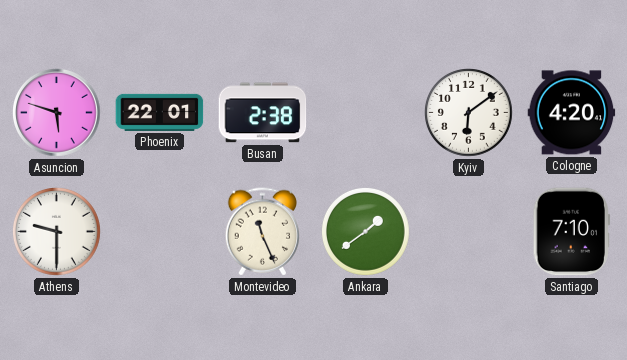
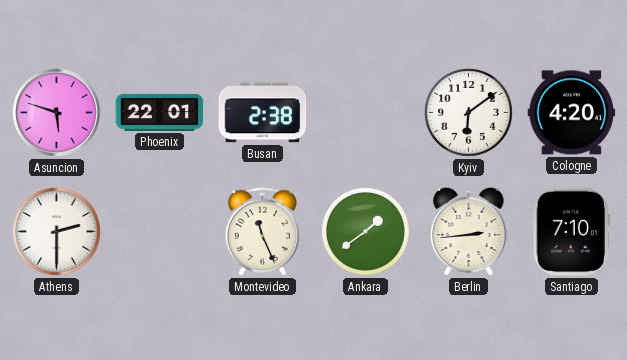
Athens: 9:30 -> 2:30 (57, 232)
Berlin: none -> 2:44 (469, 231)
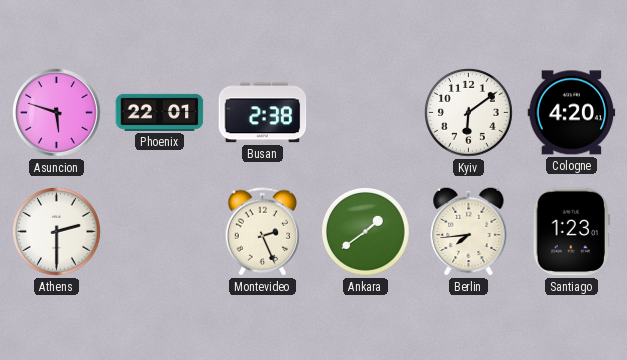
Montevideo: 11:26 -> 2:26 (262, 232)
Berlin: 2:44 -> 7:44 (469, 231)
Santiago: 7:10 -> 1:23 (571, 232)
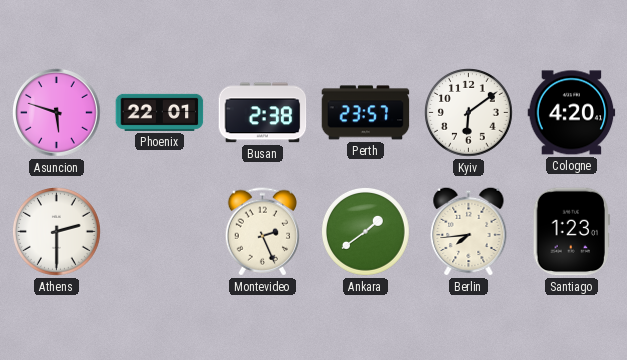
Perth: none -> 23:57 (366, 113)
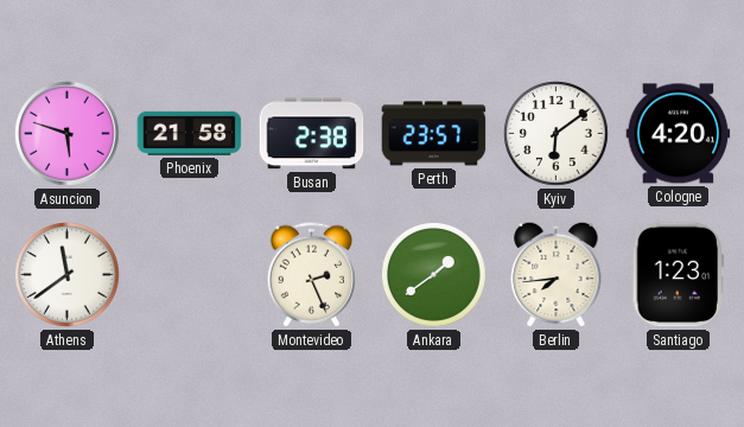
Phoenix: 22:01 -> 21:58 (190, 133)
Athens: 2:30 -> 11:39 (68, 275)
